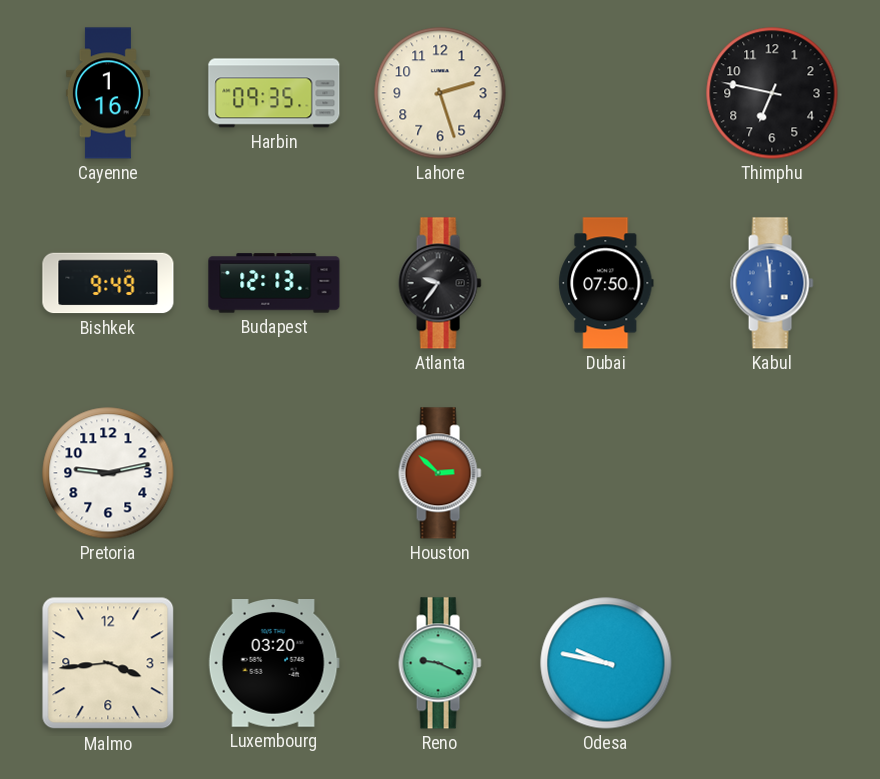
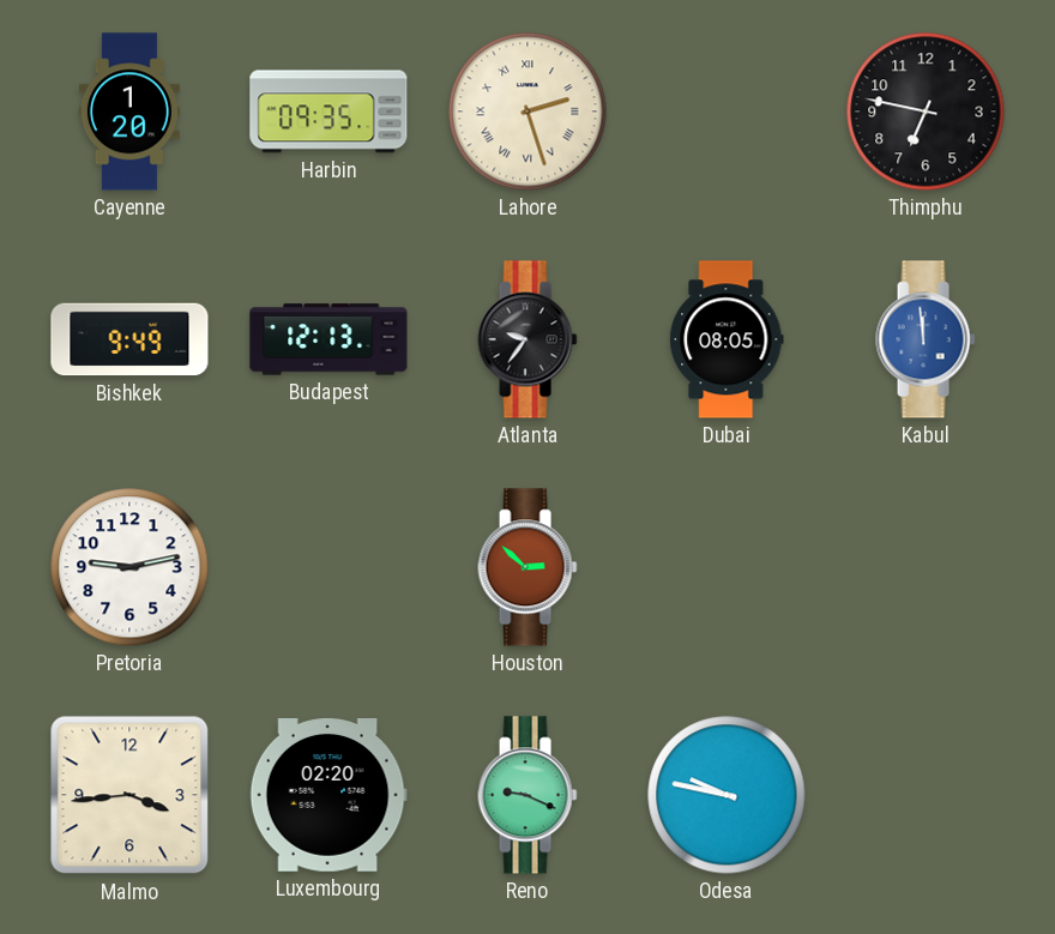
Cayenne: 1:16 -> 1:20 (129, 112)
Lahore numerals: Arabic -> Roman (527, 112)
Dubai: 07:50 -> 08:05 (727, 339)
Luxembourg: 03:20 -> 02:20 (328, 796)
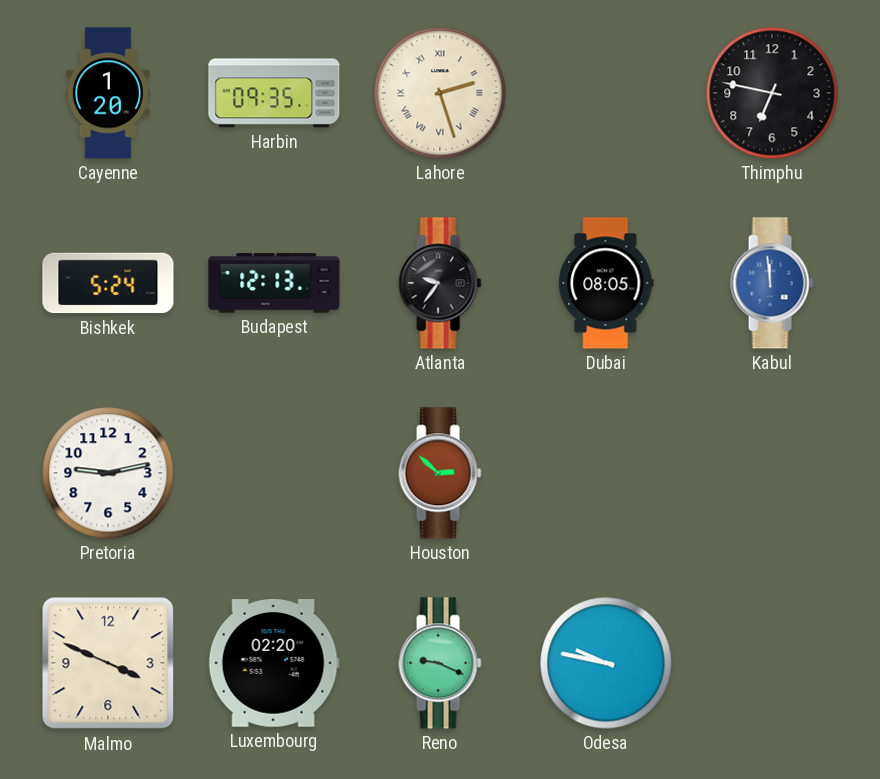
Bishkek: 9:49 -> 5:24 (108, 283)
Malmo: 3:44 -> 3:49 (108, 663)
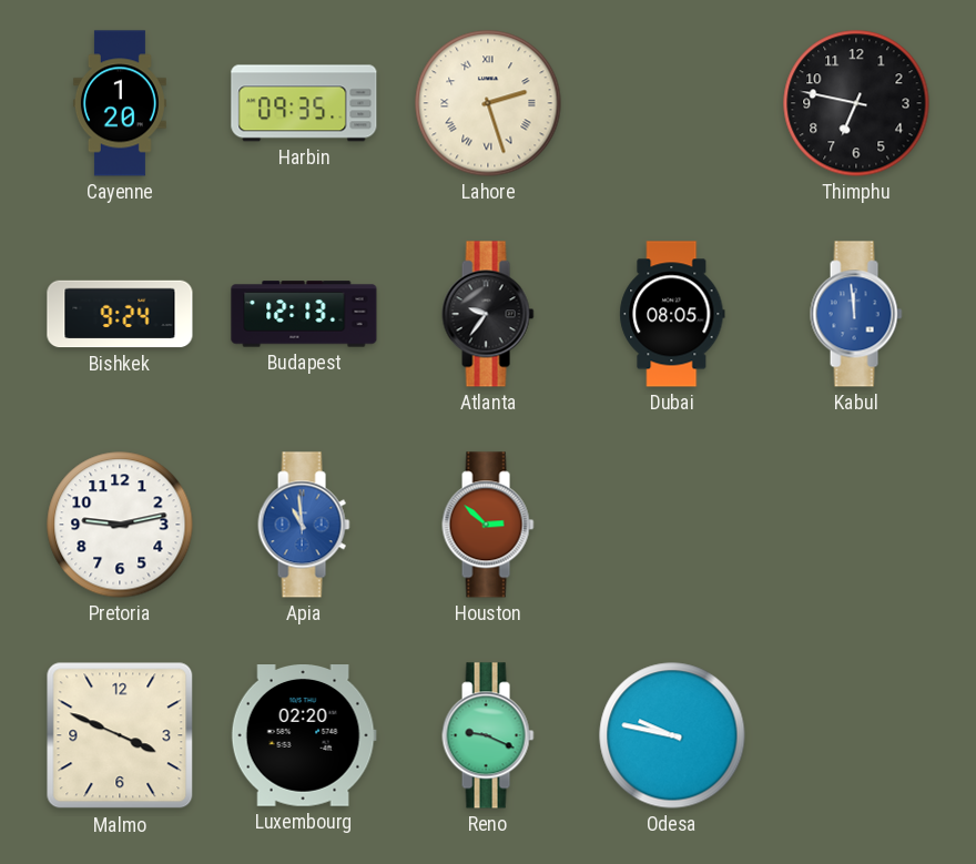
Bishkek: 5:24 -> 9:24 (120, 314)
Apia: none -> 10:59 (304, 525)
